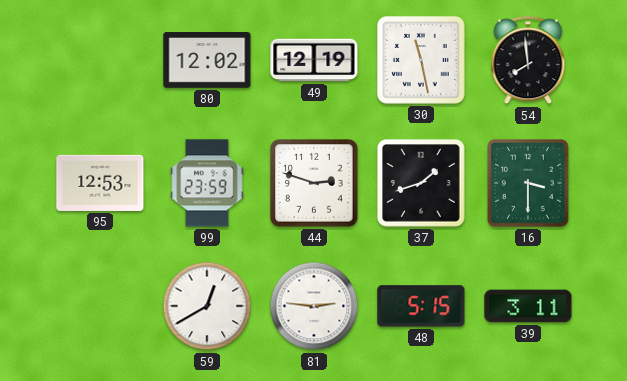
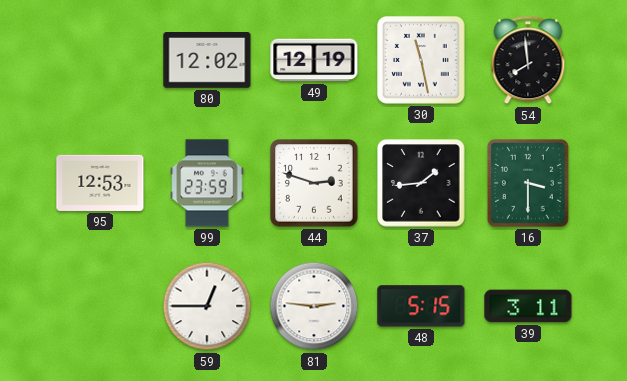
37: 1:42 -> 1:44 (421, 183)
59: 12:40 -> 12:45 (207, 306)
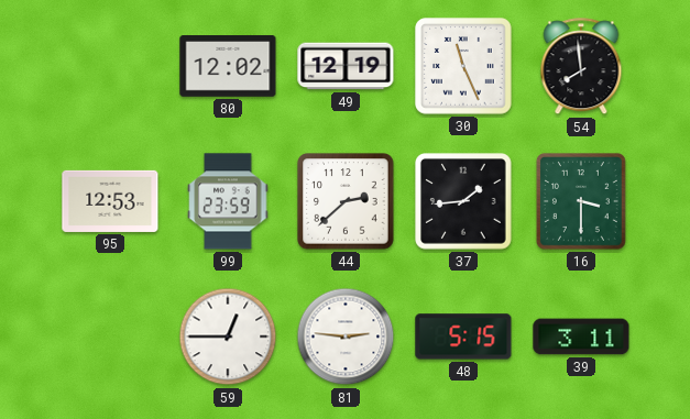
30: 11:28 -> 11:26 (463, 66)
44: 2:48 -> 2:38 (346, 201)
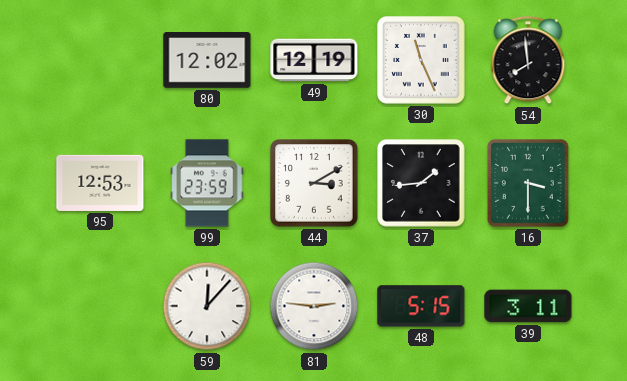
44: 2:38 -> 3:10 (314, 183)
59: 12:45 -> 12:07 (207, 306)
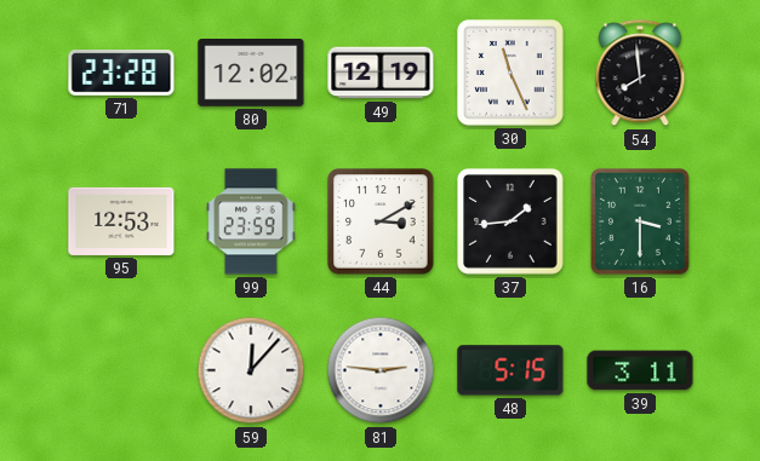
71: none -> 23:28 (121, 73)
